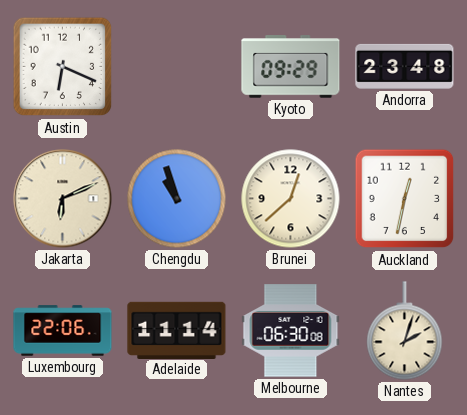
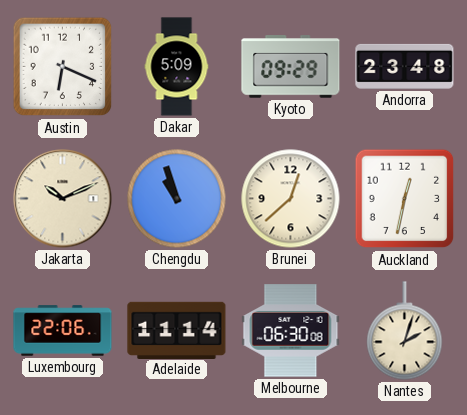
Dakar: none -> 5:09 (177, 67)
Jakarta: 6:11 -> 10:11 (63, 199)
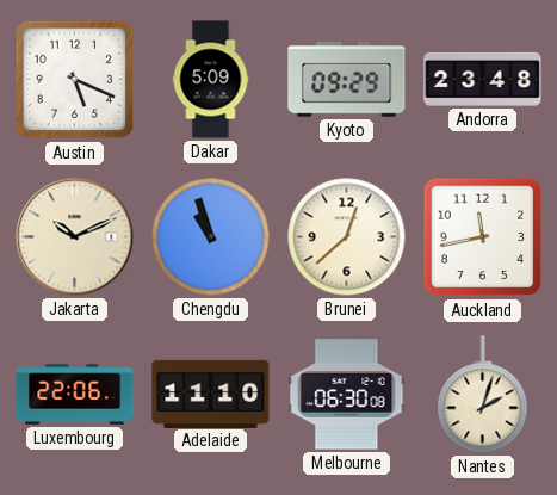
Austin: 6:19 -> 5:19 (75, 80)
Auckland: 12:32 -> 11:43 (483, 237)
Adelaide: 11:14 -> 11:10 (211, 394)
